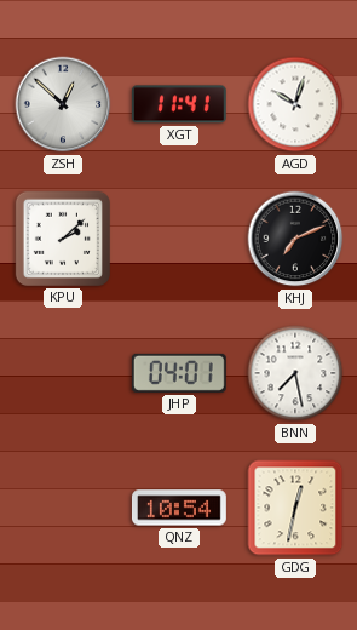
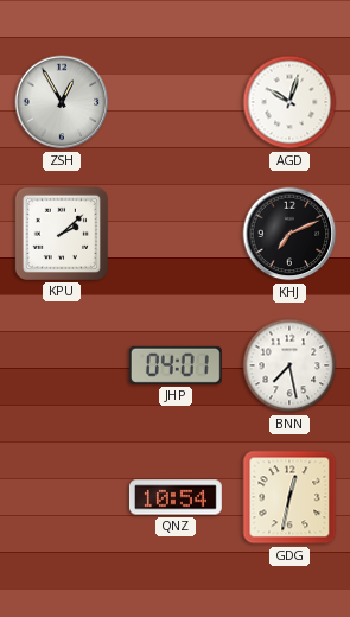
ZSH: 12:52 -> 12:55 (62, 102)
XGT: 11:41 -> none (179, 104)
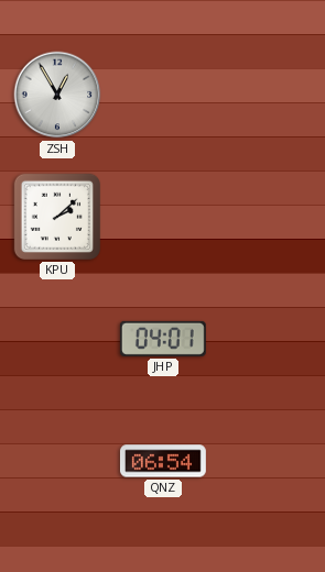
AGD: 10:03 -> none (289, 102)
KHJ: 7:11 -> none (289, 234)
BNN: 7:28 -> none (289, 365)
QNZ: 10:54 -> 06:54 (163, 461)
GDG: 12:32 -> none (289, 497)
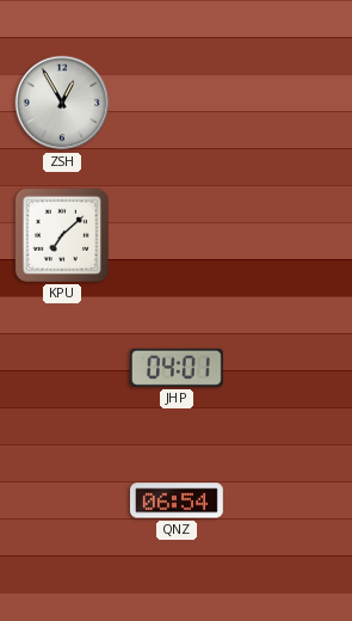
KPU: 2:08 -> 7:08 (62, 235)
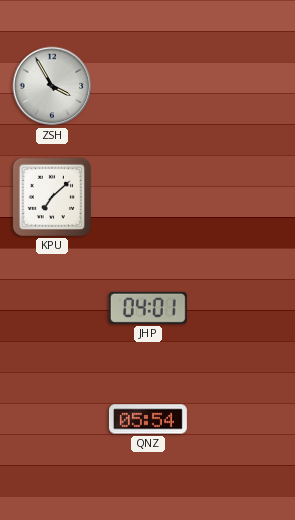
ZSH: 12:55 -> 3:55 (52, 86)
QNZ: 06:54 -> 05:54 (148, 419)
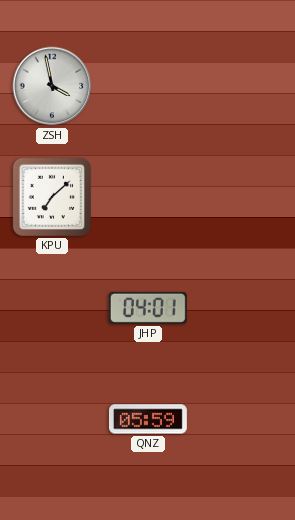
ZSH: 3:55 -> 3:58 (52, 86)
QNZ: 05:54 -> 05:59 (148, 419)
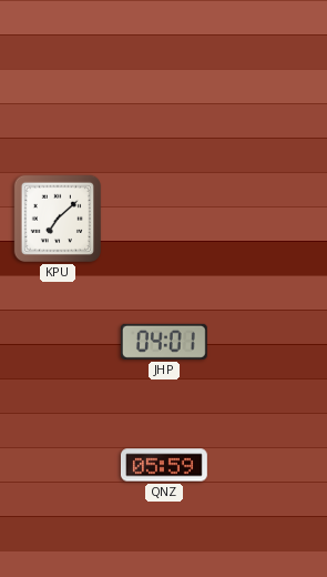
ZSH: 3:58 -> none (52, 86)
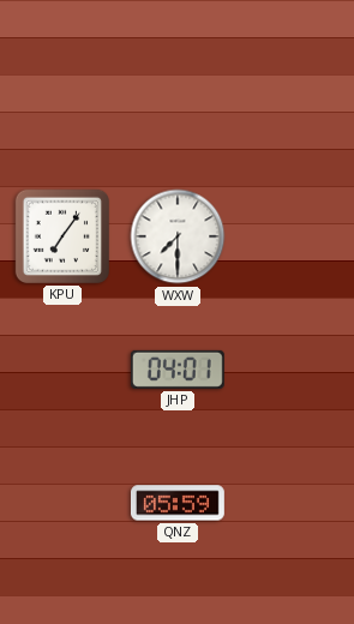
KPU: 7:08 -> 7:06 (62, 236)
WXW: none -> 7:30 (178, 236)
